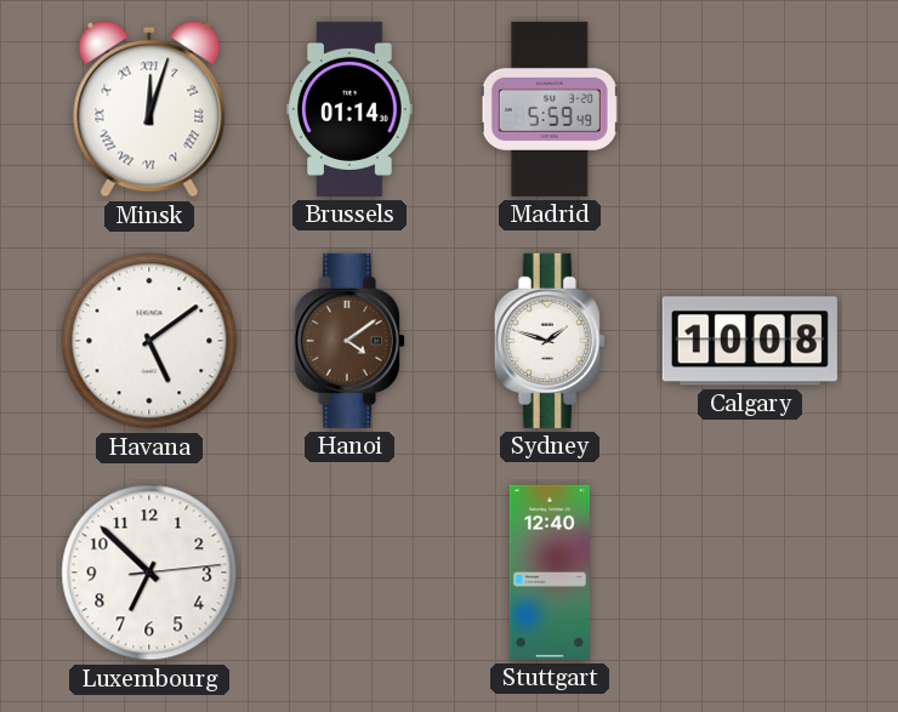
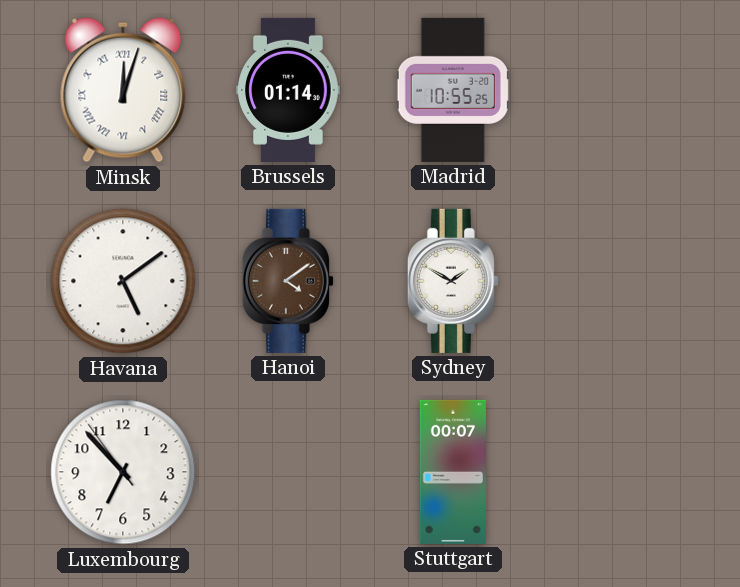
Madrid: 5:59 -> 10:55 (453, 90)
Sydney: 1:48 -> 1:50 (453, 281)
Calgary: 10:08 -> none (750, 341)
Luxembourg: 6:52:14 -> 6:52:54 (123, 472)
Stuttgart: 12:40 -> 00:07 (453, 472)
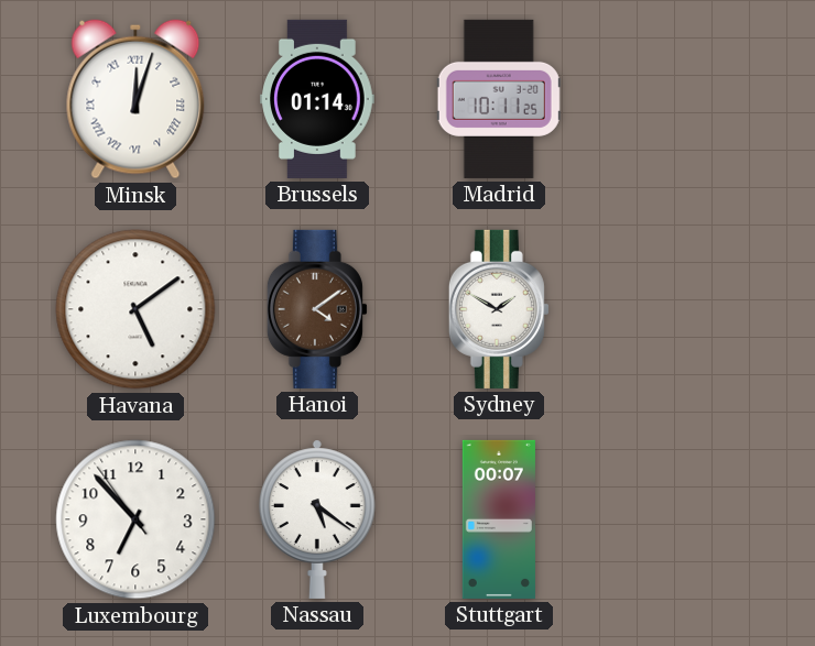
Madrid: 10:55 -> 10:11 (499, 99)
Nassau: none -> 5:21 (317, 519)
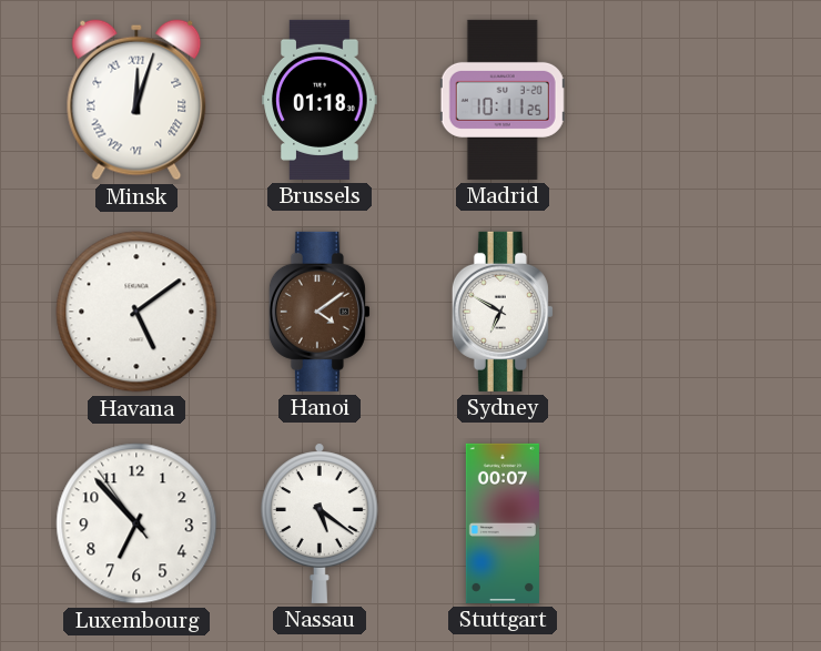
Brussels: 01:14 -> 01:18 (320, 100)
Sydney: 1:50 -> 6:50 (503, 312)
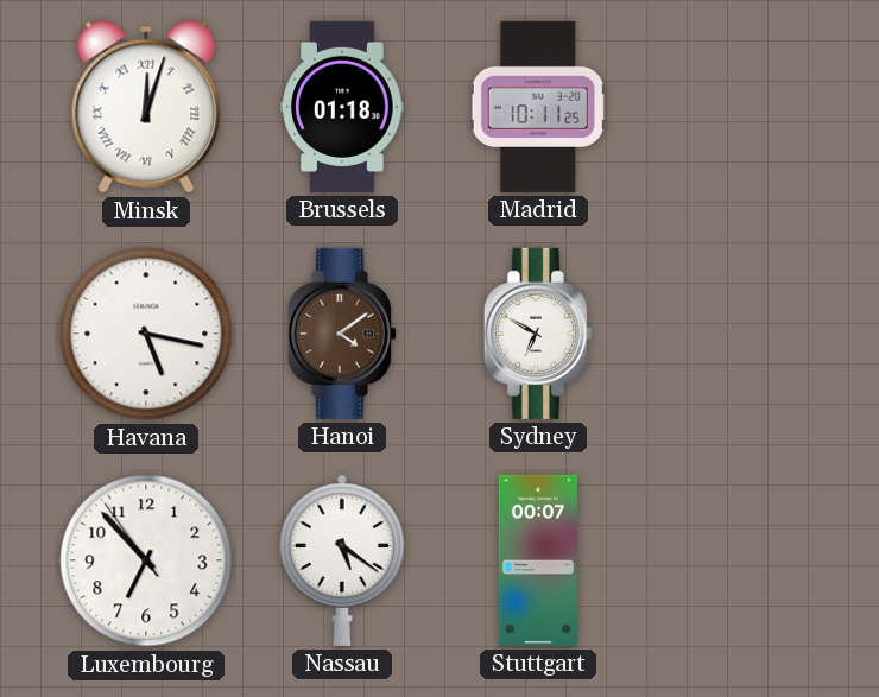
Havana: 5:09 -> 5:17 (146, 334)
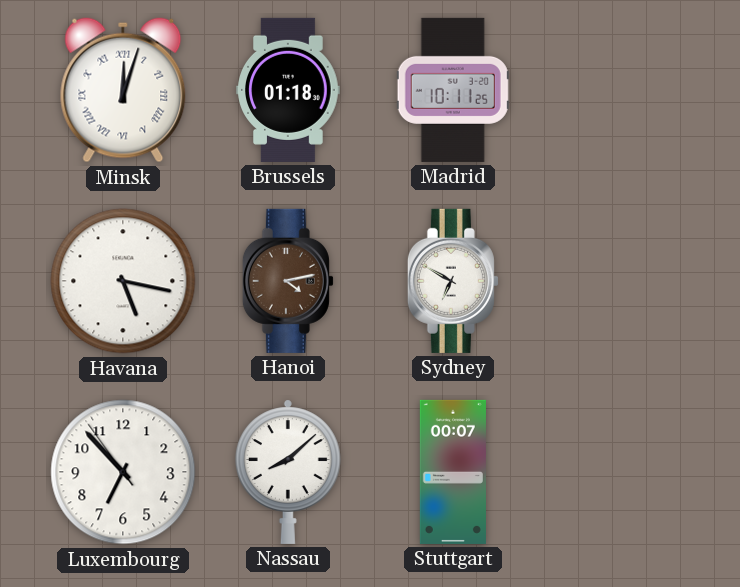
Hanoi: 4:09 -> 4:13 (288, 281)
Nassau: 5:21 -> 8:08 (288, 472)
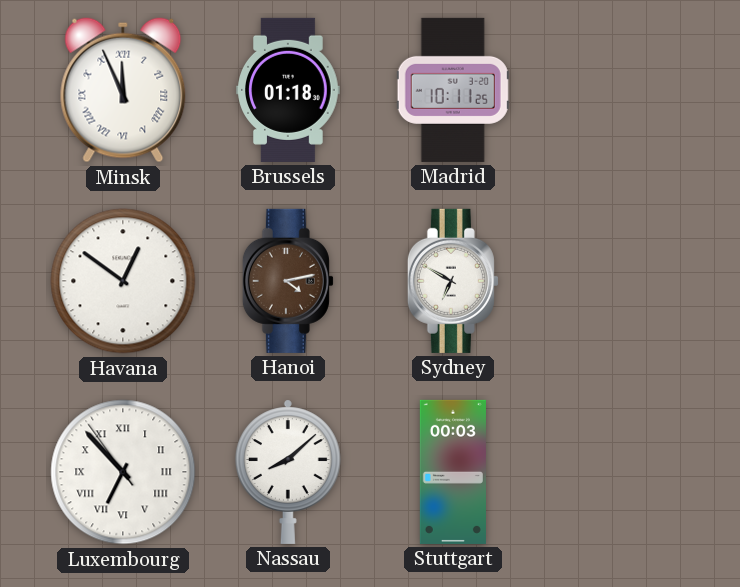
Minsk: 12:03 -> 11:56 (123, 90)
Havana: 5:17 -> 12:51 (123, 281)
Luxembourg numerals: Arabic -> Roman (123, 472)
Stuttgart: 00:07 -> 00:03 (453, 472)
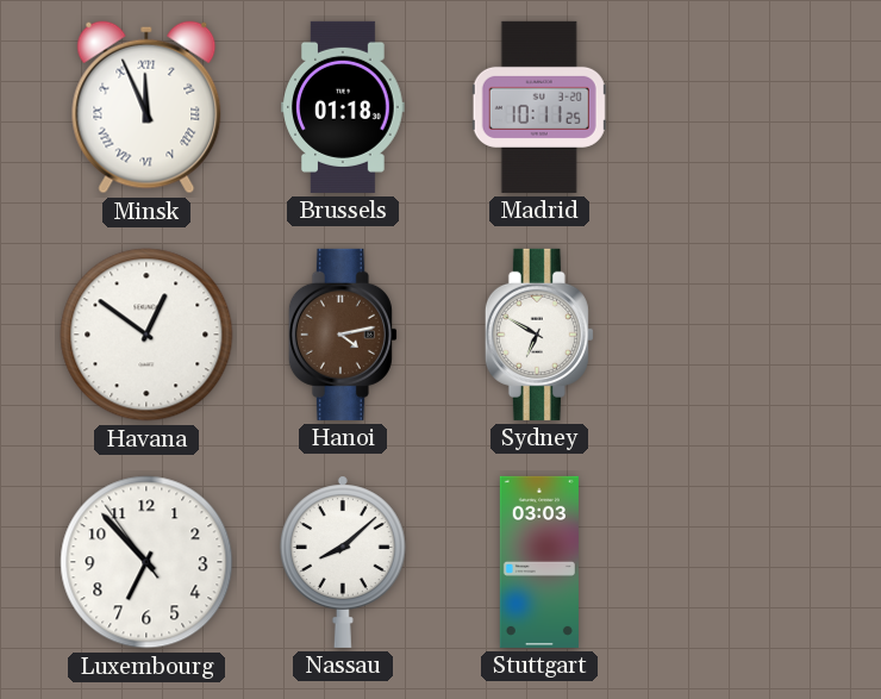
Luxembourg numerals: Roman -> Arabic (146, 562)
Stuttgart: 00:03 -> 03:03 (539, 562)
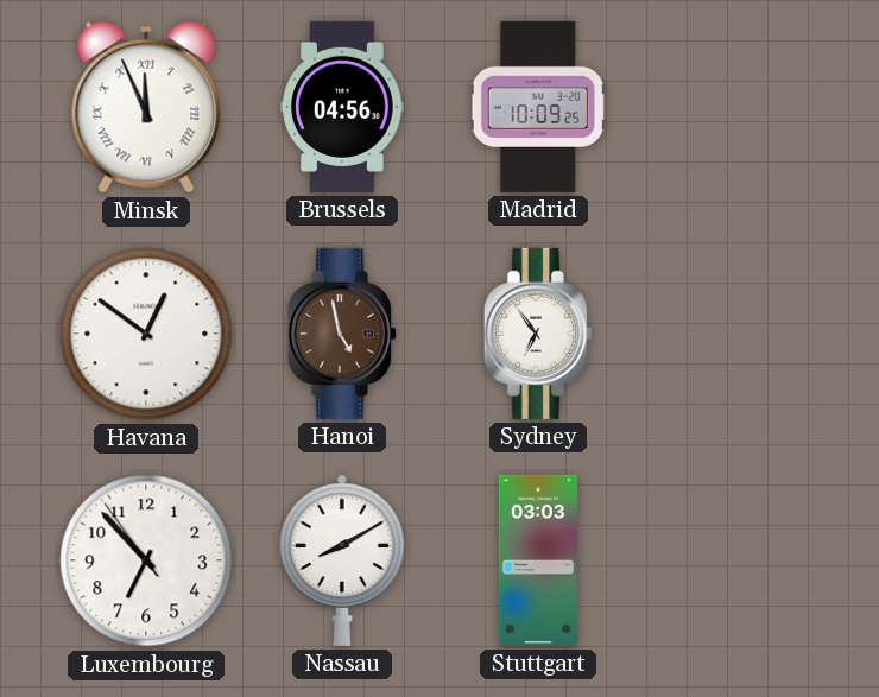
Brussels: 01:18 -> 04:56 (342, 107)
Madrid: 10:11 -> 10:09 (538, 107)
Hanoi: 4:13 -> 4:58 (342, 334)
Sydney: 6:50 -> 6:54 (538, 334)
Nassau: 8:08 -> 8:10 (342, 560)
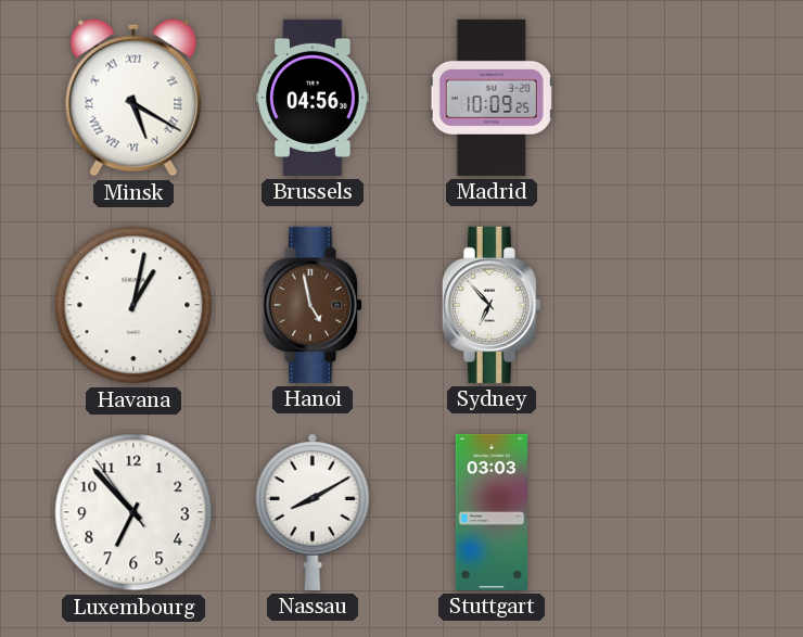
Minsk: 11:56 -> 5:20 (133, 98)
Havana: 12:51 -> 1:02 (133, 305)
Sydney: 6:54 -> 6:53 (492, 305)
